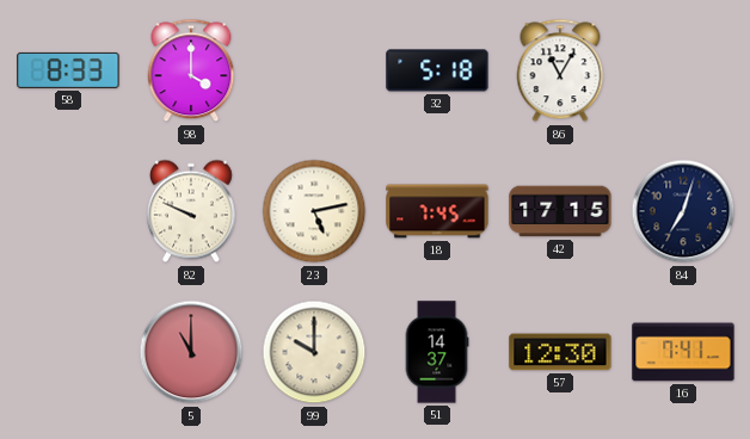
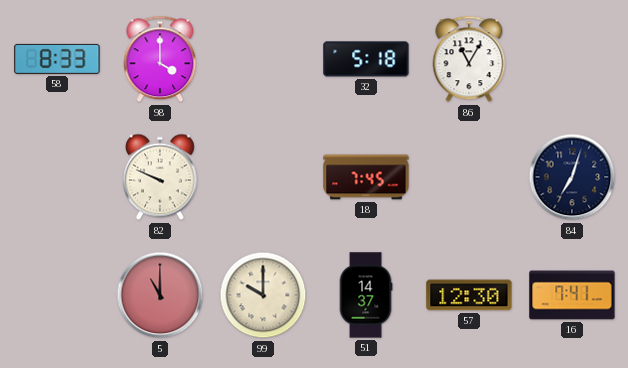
23: 5:13 -> none (314, 211)
42: 17:15 -> none (560, 211)
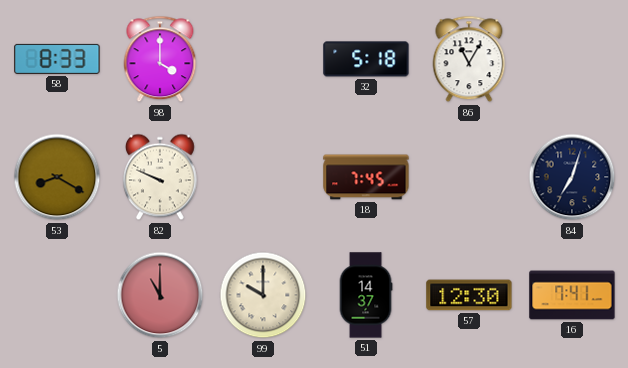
53: none -> 8:20 (57, 177)
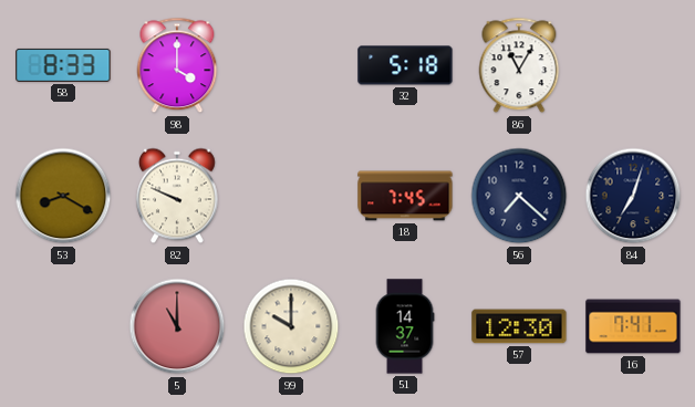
56: none -> 7:22 (519, 196)
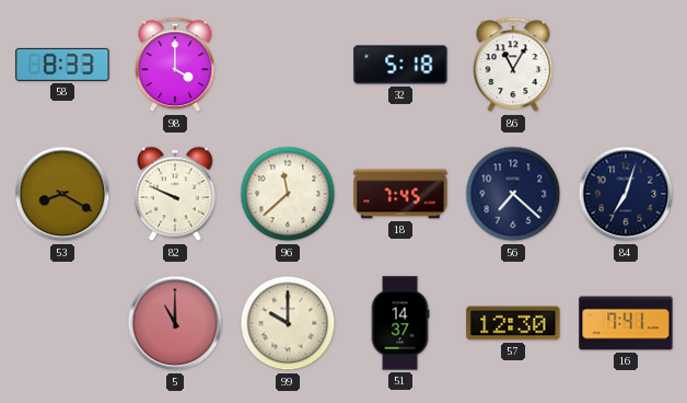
96: none -> 11:38 (288, 194)
